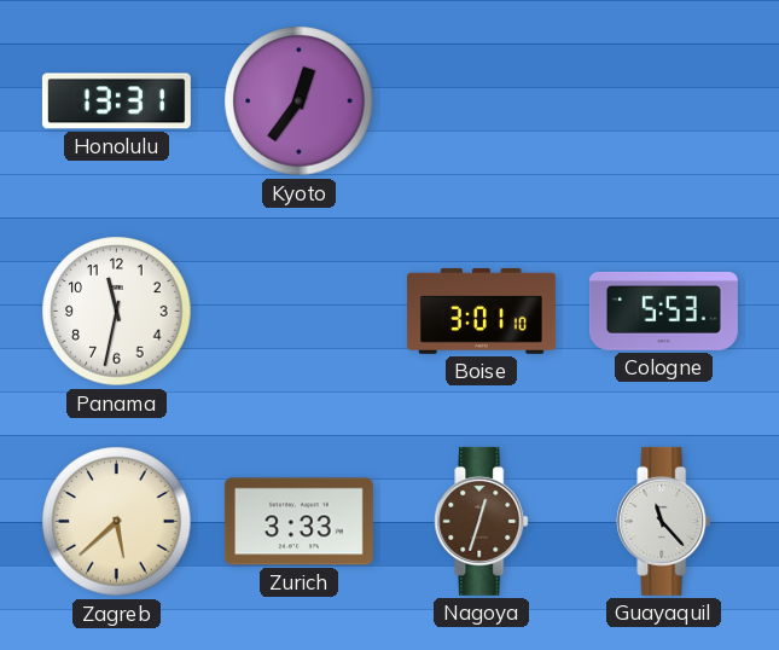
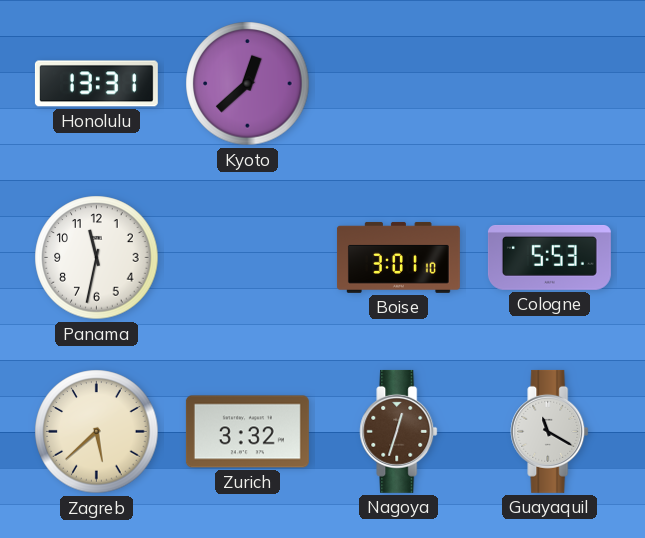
Kyoto: 12:36 -> 12:38 (248, 84)
Zurich: 3:33 -> 3:32 (247, 432)
Guayaquil: 11:23 -> 11:20 (550, 431)
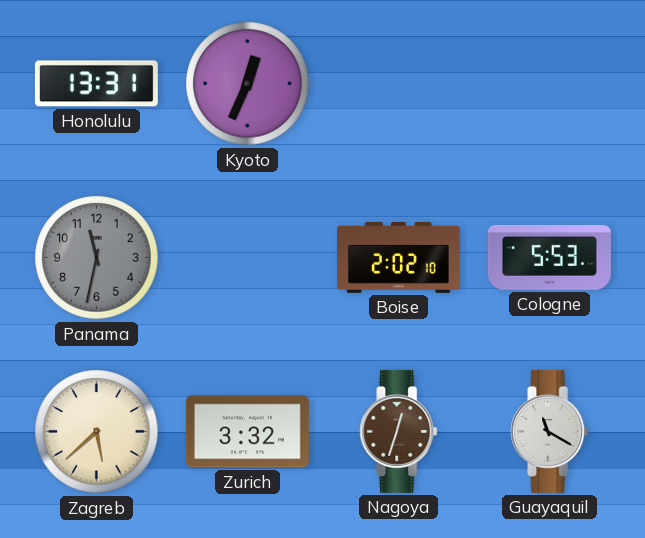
Kyoto: 12:38 -> 12:34 (248, 84)
Panama dial: white -> grey (97, 258)
Boise: 3:01 -> 2:02 (398, 257)
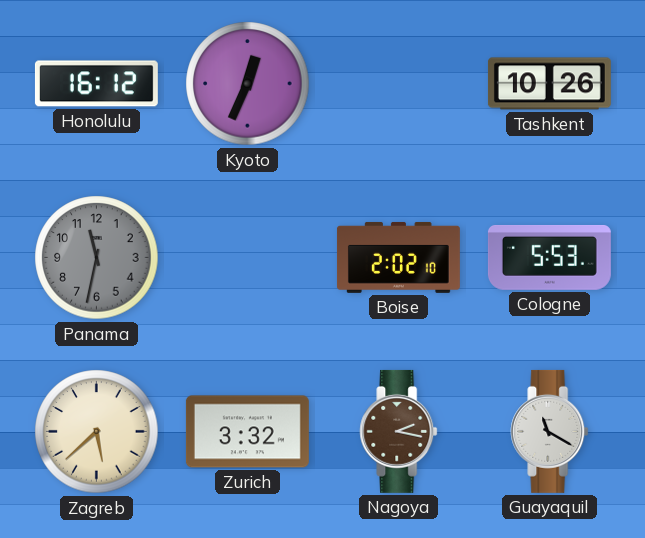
Honolulu: 13:31 -> 16:12 (96, 84)
Tashkent: none -> 10:26 (549, 84)
Nagoya: 12:33 -> 2:17 (399, 431)
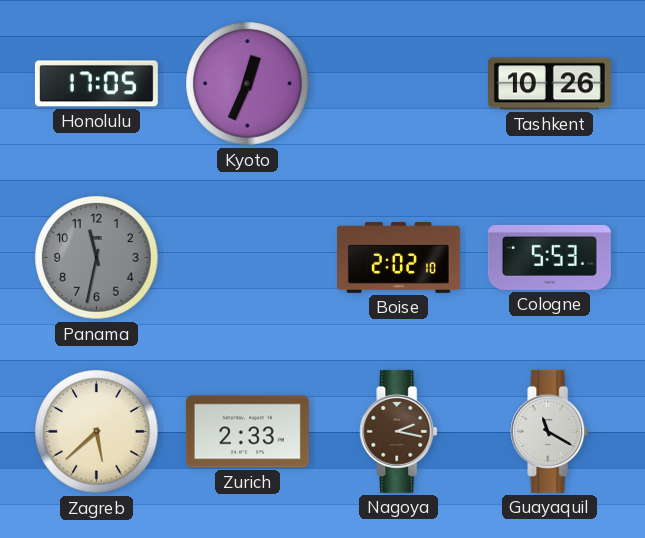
Honolulu: 16:12 -> 17:05 (96, 84)
Zurich: 3:32 -> 2:33 (247, 432)
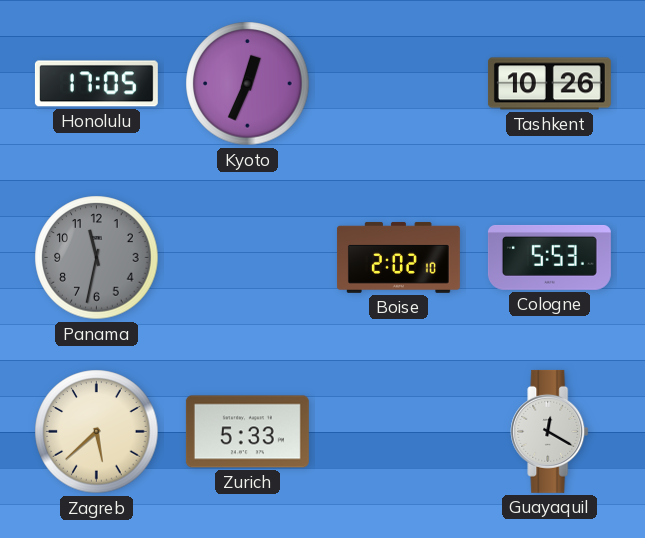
Zurich: 2:33 -> 5:33 (247, 432)
Nagoya: 2:17 -> none (399, 431)
Guayaquil: 11:20 -> 12:20 (550, 431)
